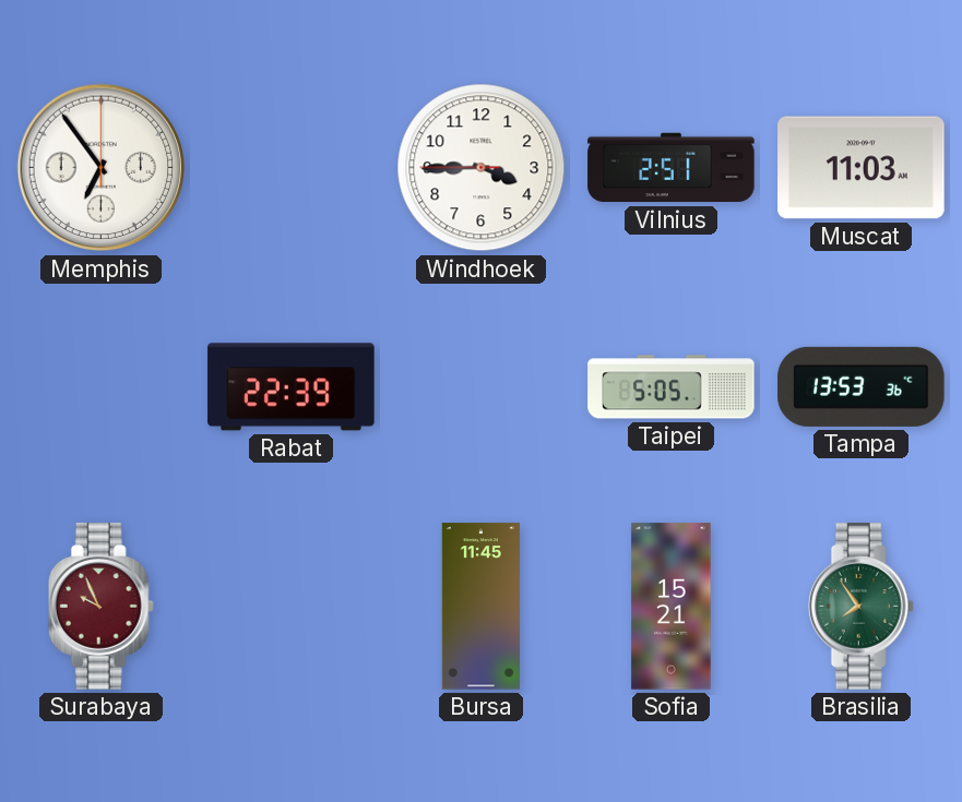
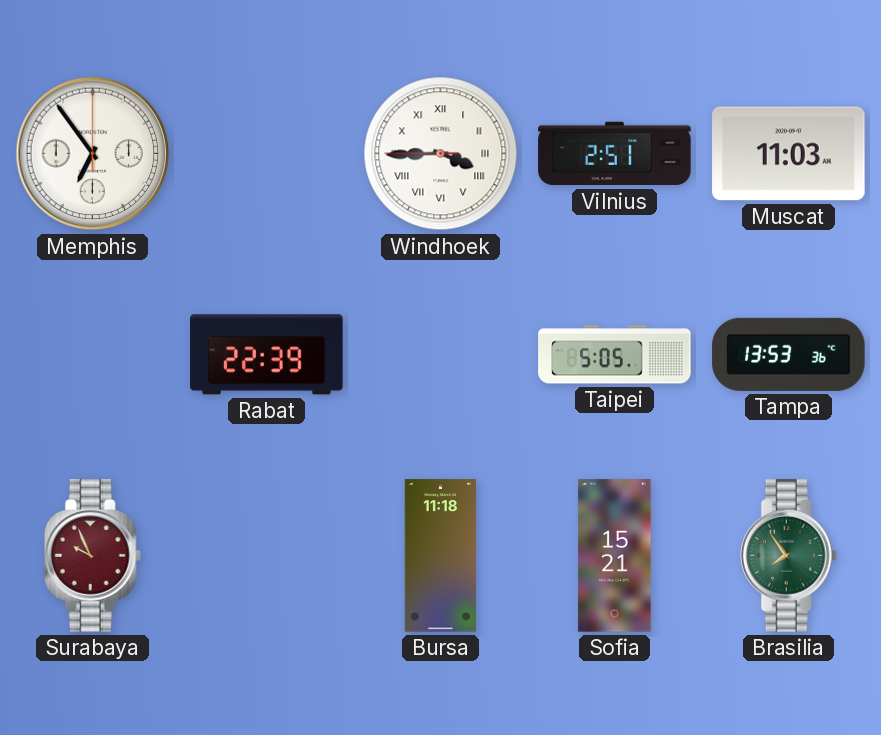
Windhoek numerals: Arabic -> Roman (441, 154)
Bursa: 11:45 -> 11:18 (440, 556)
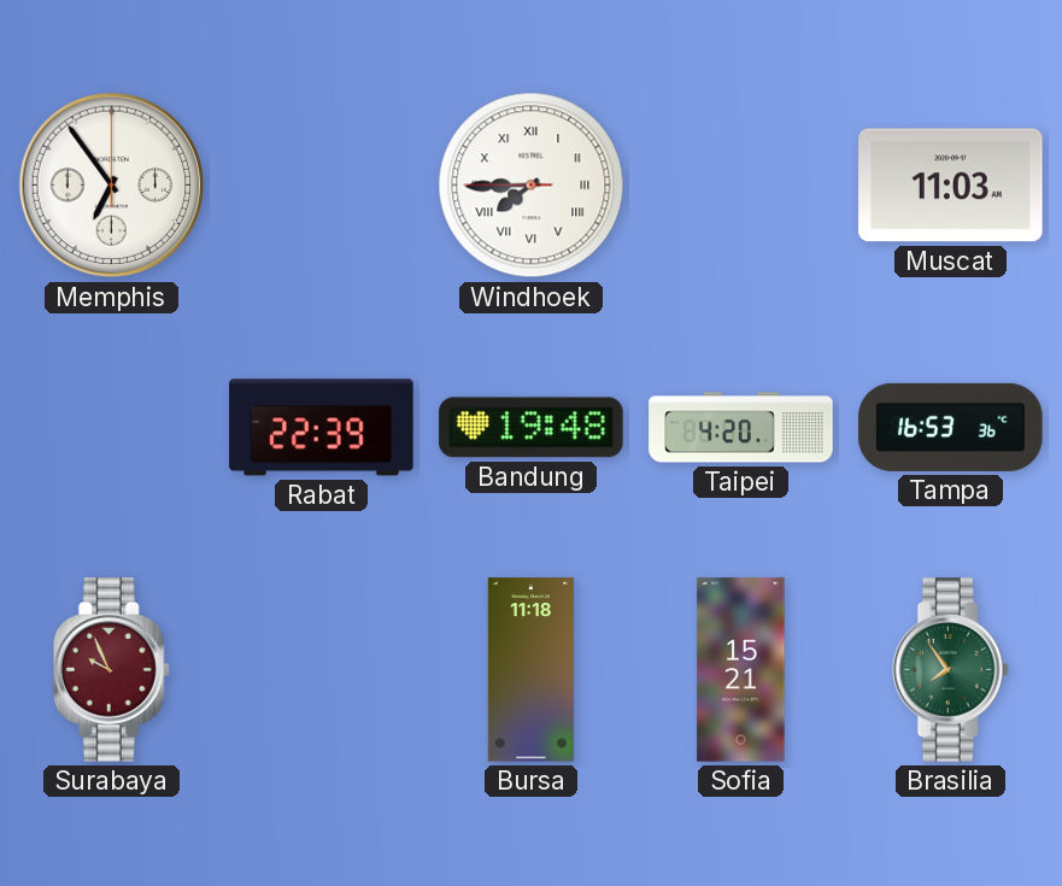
Windhoek: 3:44 -> 7:44 (532, 186)
Vilnius: 2:51 -> none (615, 154)
Bandung: none -> 19:48 (532, 428)
Taipei: 5:05 -> 4:20 (741, 428)
Tampa: 13:53 -> 16:53 (951, 427)
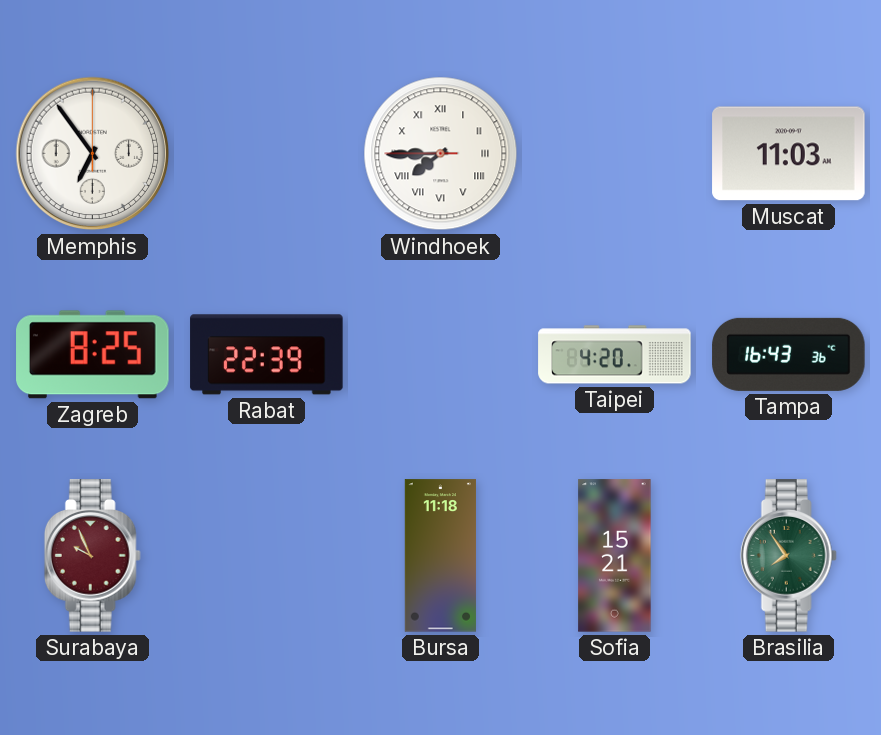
Zagreb: none -> 8:25 (93, 355)
Bandung: 19:48 -> none (532, 428)
Tampa: 16:53 -> 16:43 (789, 354)
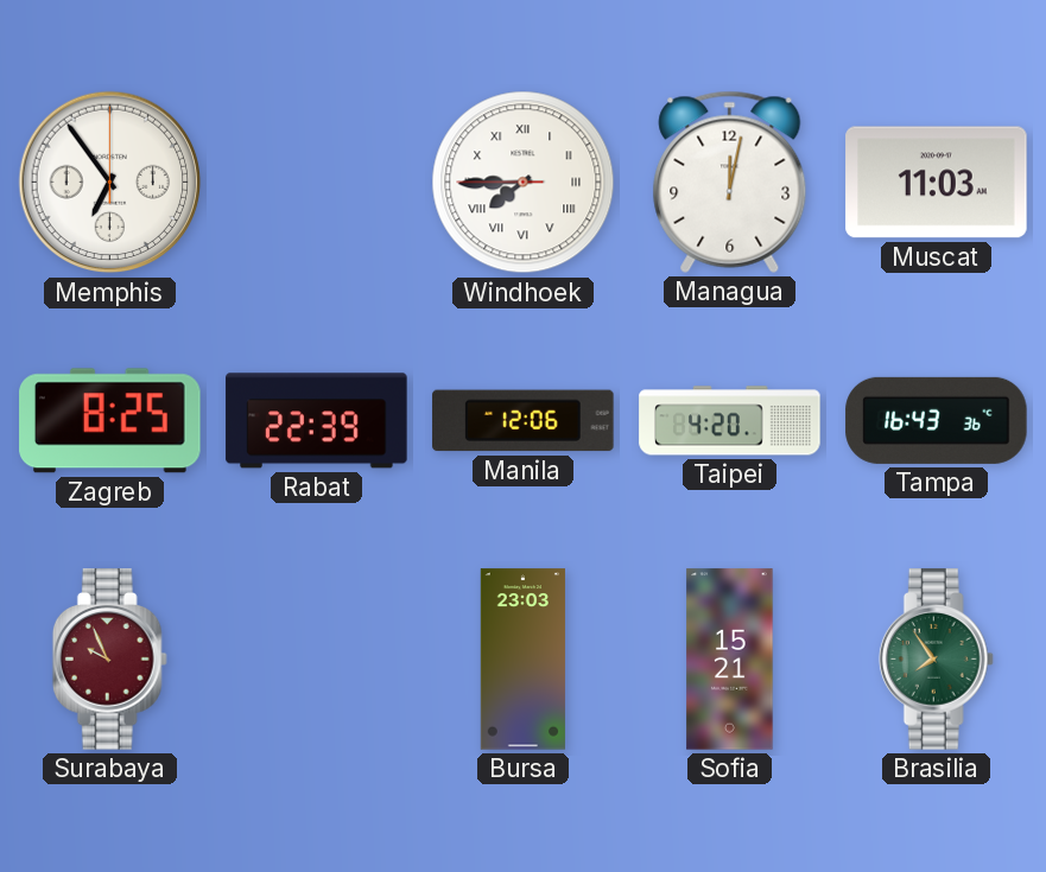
Managua: none -> 12:02 (730, 182)
Manila: none -> 12:06 (524, 421)
Bursa: 11:18 -> 23:03 (522, 660)
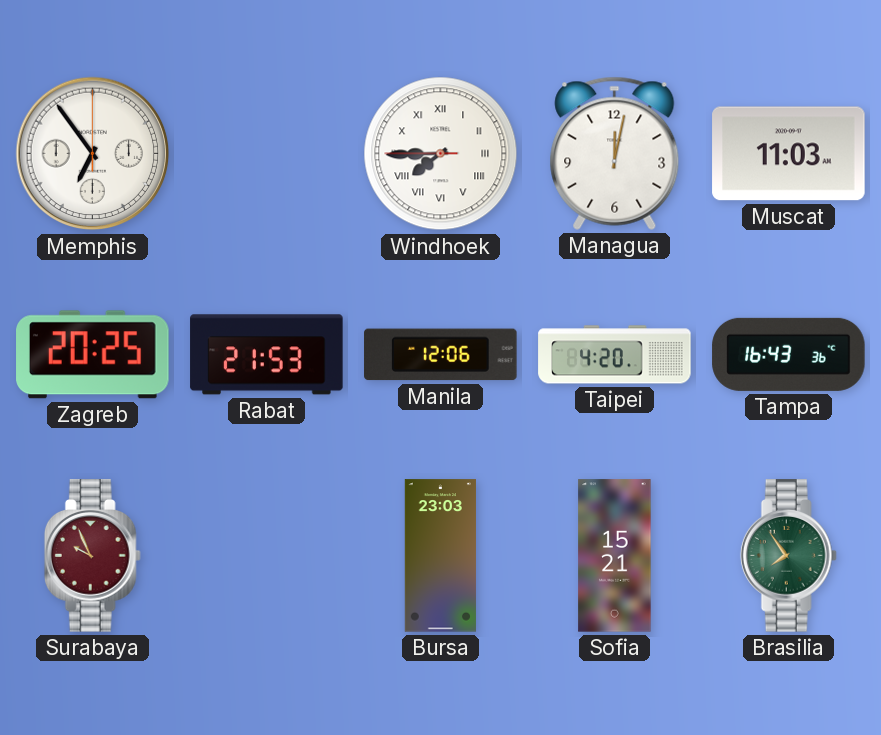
Zagreb: 8:25 -> 20:25 (93, 355)
Rabat: 22:39 -> 21:53 (267, 355)
